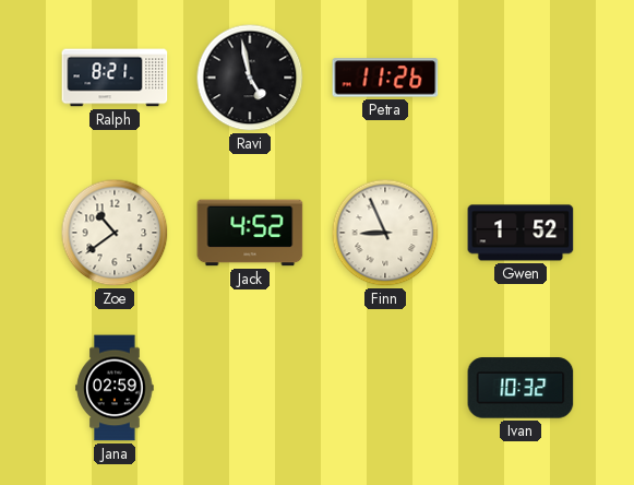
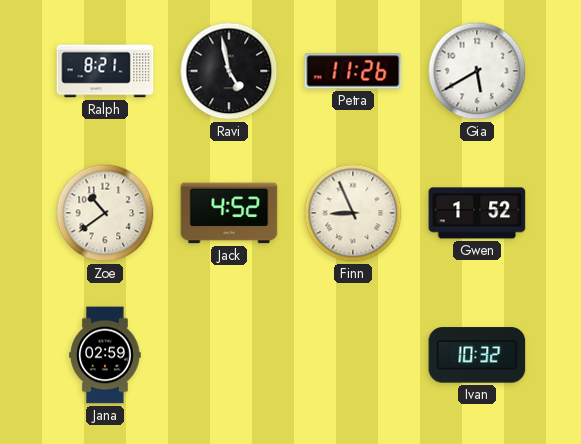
Gia: none -> 5:40 (477, 71)
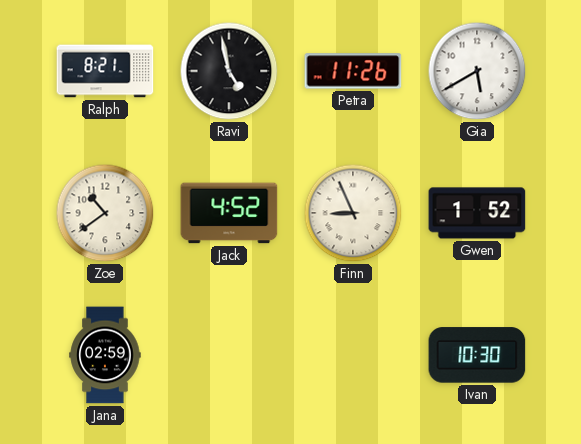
Ivan: 10:32 -> 10:30 (477, 355)
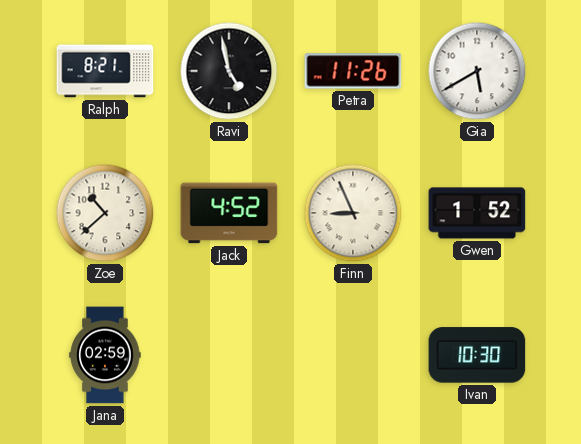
Zoe: 10:39 -> 10:38 (105, 213)
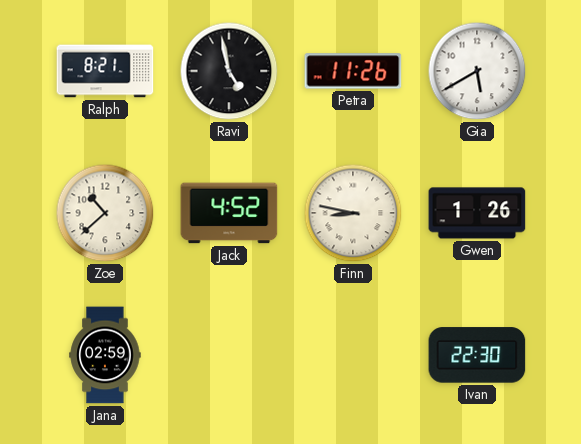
Finn: 8:56 -> 8:47 (353, 213)
Gwen: 1:52 -> 1:26 (477, 213)
Ivan: 10:30 -> 22:30 (477, 355)
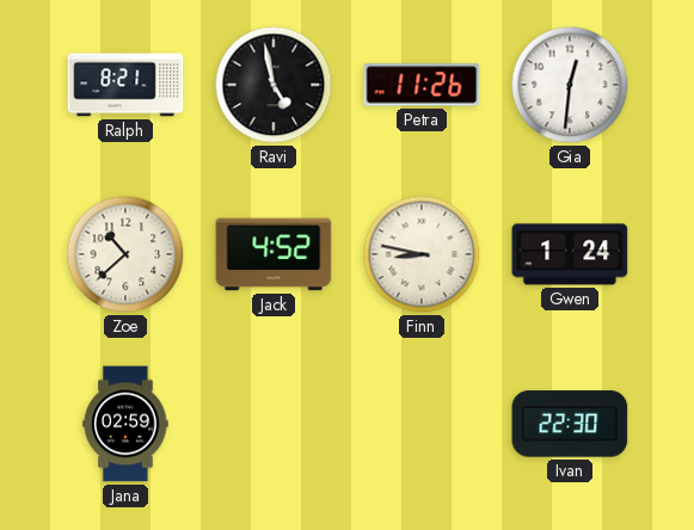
Gia: 5:40 -> 12:31 (570, 85)
Gwen: 1:26 -> 1:24 (570, 254)
